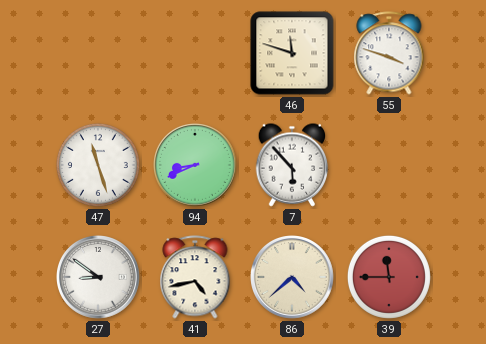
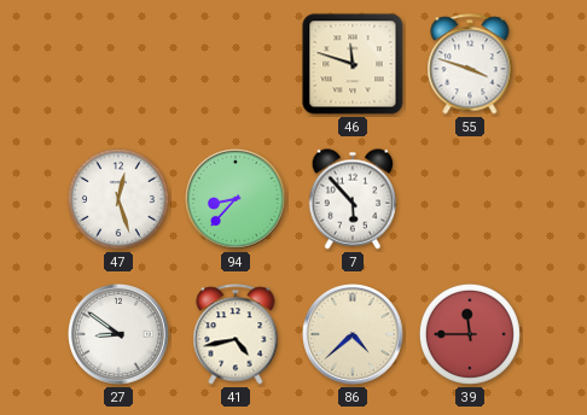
47: 11:27 -> 12:27 (118, 199)
94: 8:41 -> 8:37 (237, 200)
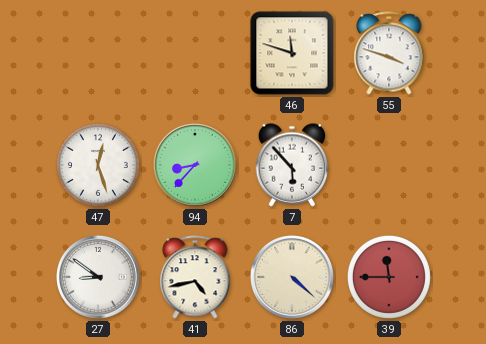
86: 4:38 -> 4:22 (293, 278)
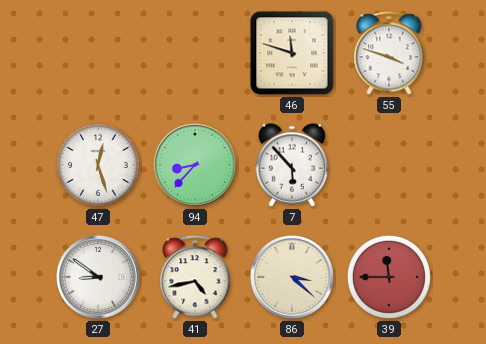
86: 4:22 -> 3:22 (293, 278)
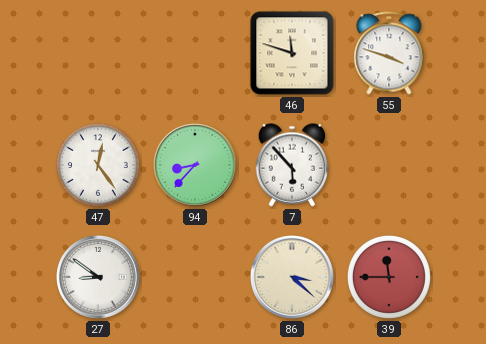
47: 12:27 -> 12:24 (98, 165)
41: 4:43 -> none (195, 277)
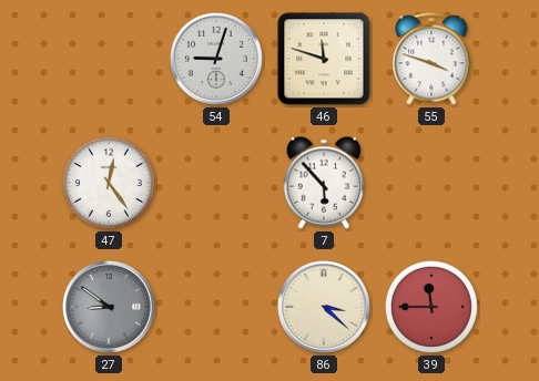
54: none -> 9:03 (217, 60)
94: 8:37 -> none (196, 166)
27 dial: white -> grey (110, 308)
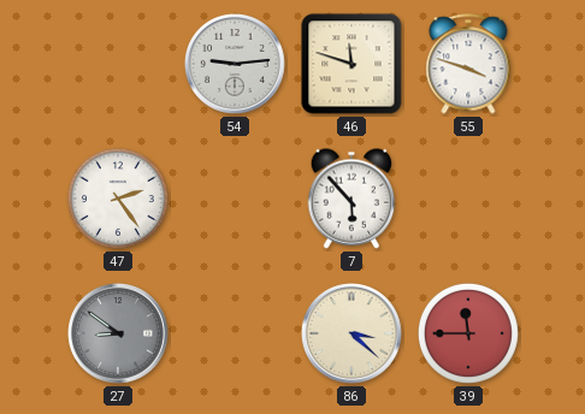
54: 9:03 -> 9:14 (236, 65)
47: 12:24 -> 2:24 (118, 199)
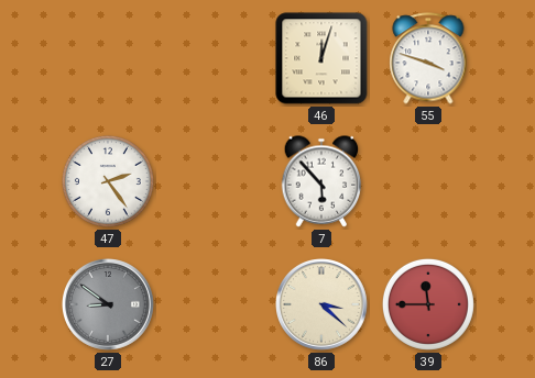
54: 9:14 -> none (236, 65)
46: 11:48 -> 12:03 (321, 58)
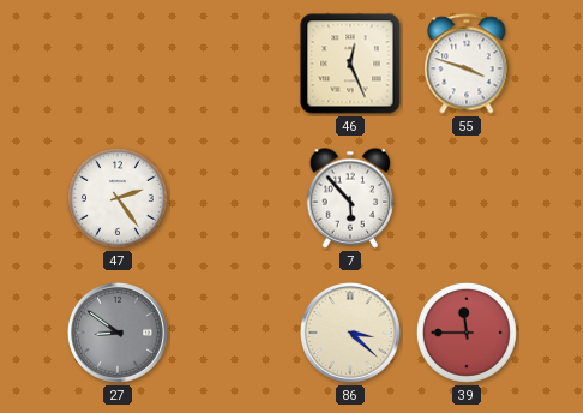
46: 12:03 -> 12:26 (350, 64)
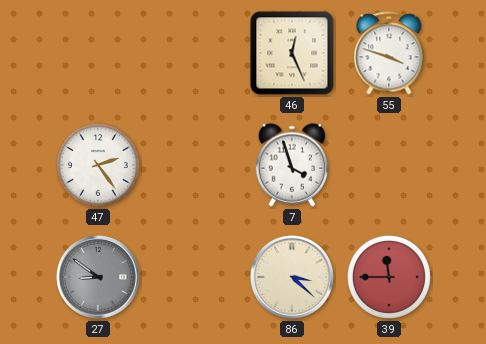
7: 5:53 -> 3:57 (292, 165)
